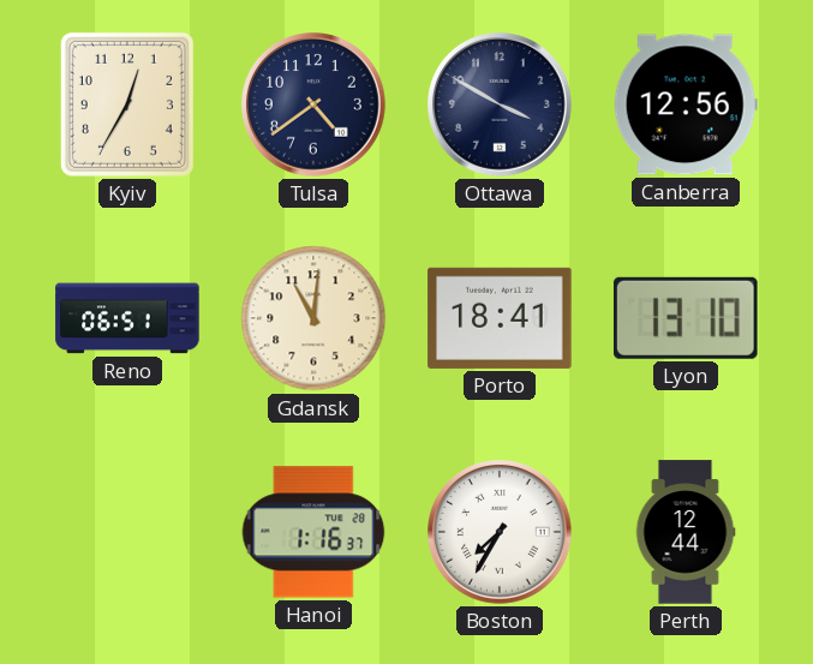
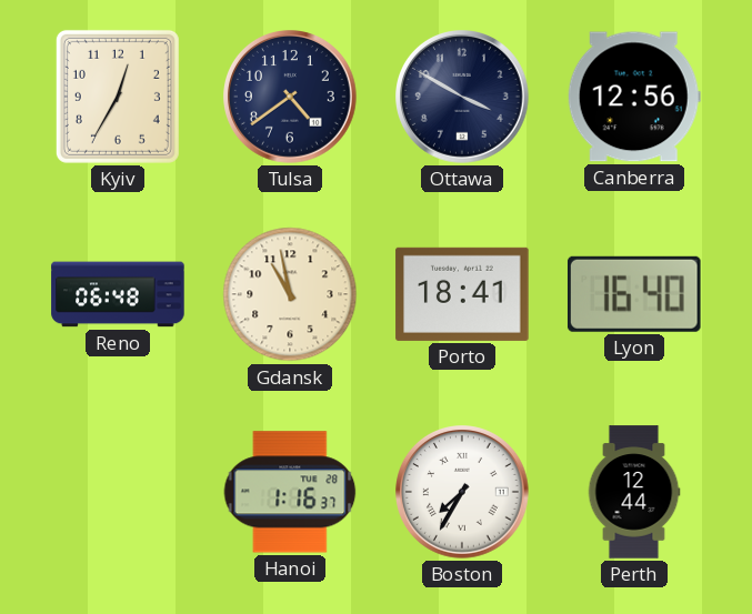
Reno: 06:51 -> 06:48 (118, 294)
Gdansk: 11:01 -> 10:58 (290, 294)
Lyon: 13:10 -> 16:40 (634, 294)
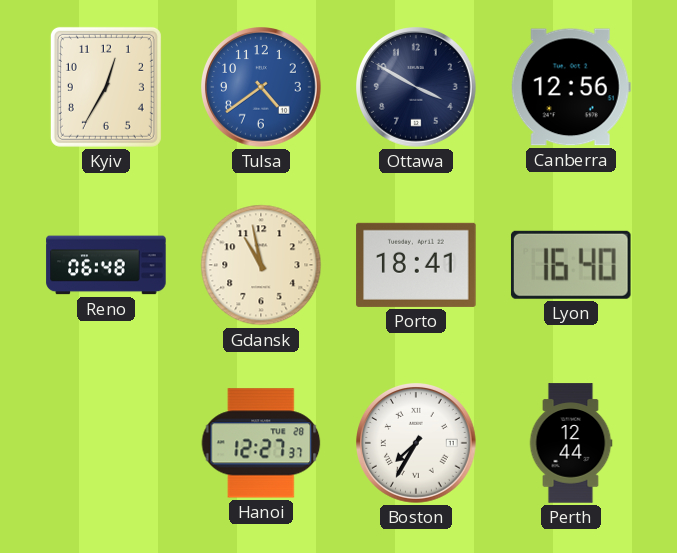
Tulsa dial: navy -> blue (262, 88)
Hanoi: 1:16 -> 12:27 (261, 443)
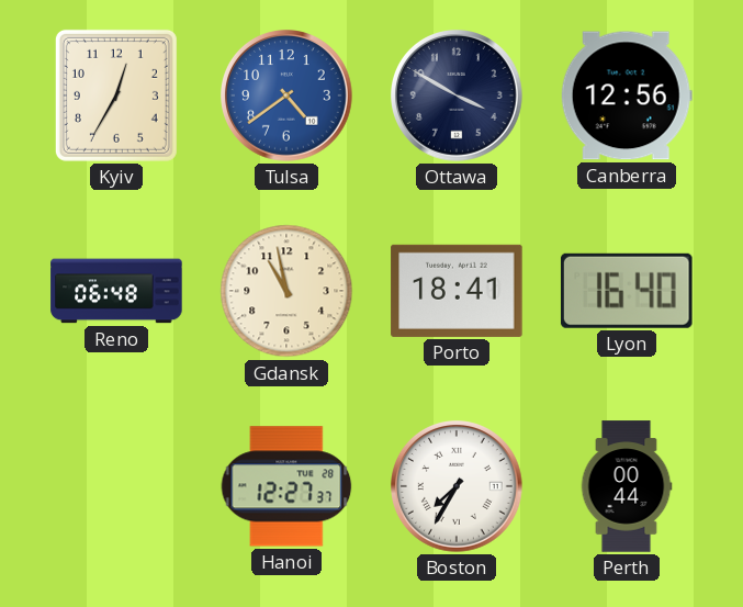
Perth: 12:44 -> 00:44 (627, 486)
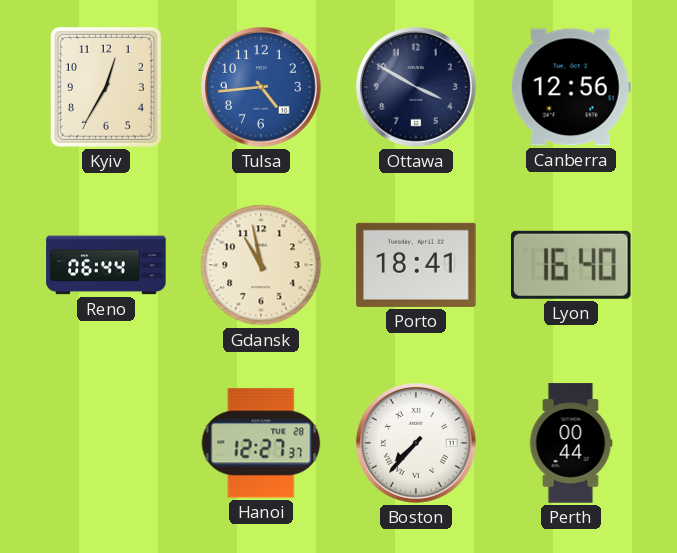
Tulsa: 4:39 -> 4:44 (262, 88)
Reno: 06:48 -> 06:44 (106, 265)
Boston: 7:35 -> 7:37 (417, 444)
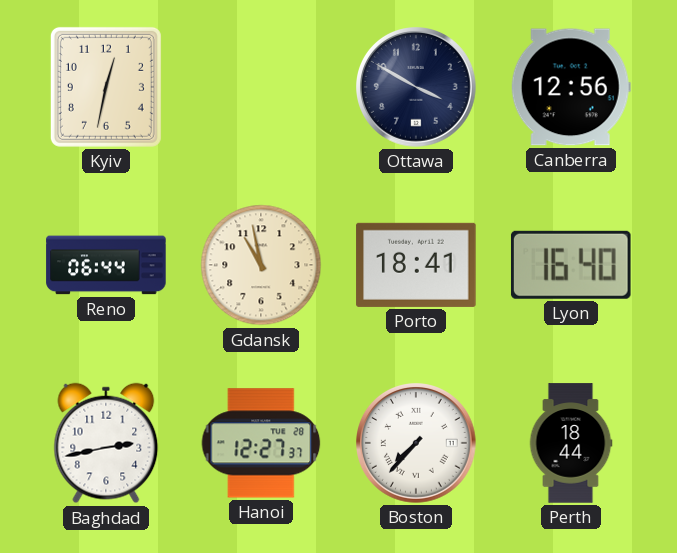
Kyiv: 12:35 -> 12:32 (106, 87)
Tulsa: 4:44 -> none (262, 88)
Baghdad: none -> 2:43 (106, 443)
Perth: 00:44 -> 18:44 (571, 443)
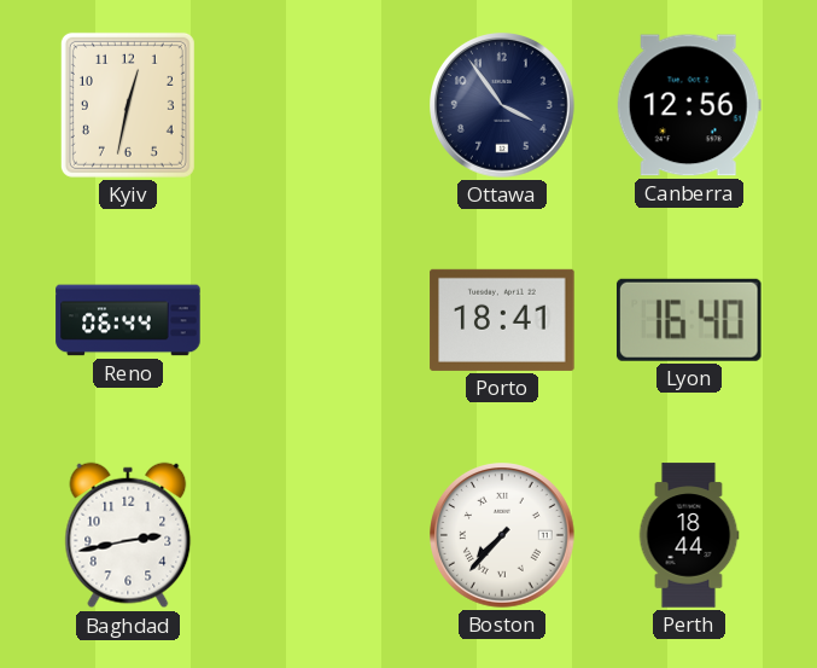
Ottawa: 3:50 -> 3:54 (503, 106)
Gdansk: 10:58 -> none (261, 265)
Hanoi: 12:27 -> none (261, 443)
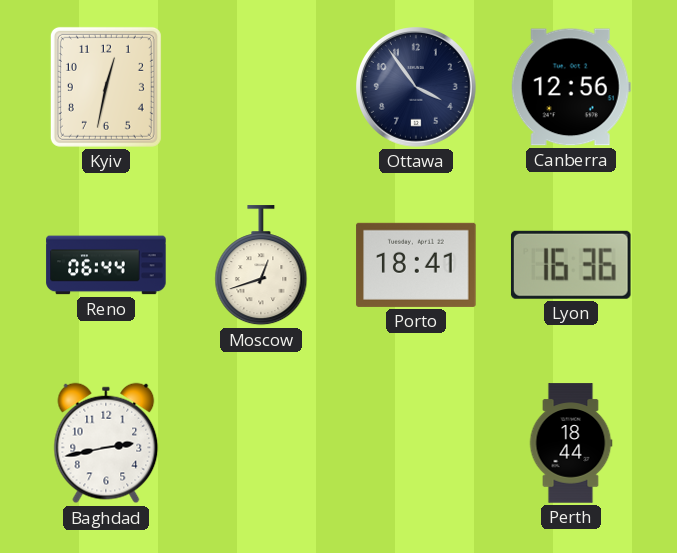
Moscow: none -> 12:42 (261, 266)
Lyon: 16:40 -> 16:36 (571, 265)
Boston: 7:37 -> none (503, 536)
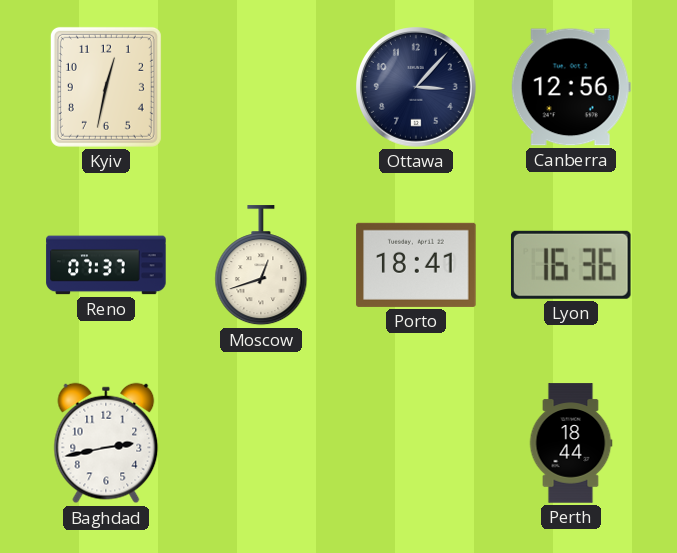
Ottawa: 3:54 -> 3:07 (417, 88)
Reno: 06:44 -> 07:37 (106, 265)
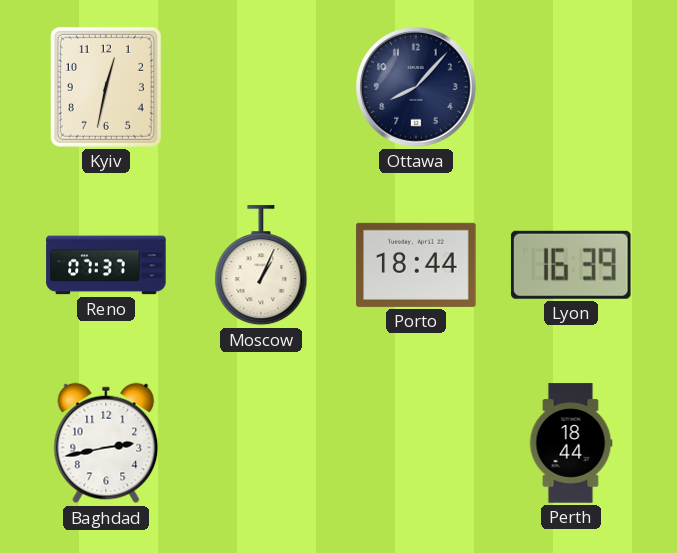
Ottawa: 3:07 -> 8:07 (417, 88)
Canberra: 12:56 -> none (571, 87)
Moscow: 12:42 -> 1:04 (261, 266)
Porto: 18:41 -> 18:44 (416, 265)
Lyon: 16:36 -> 16:39 (571, 265)
